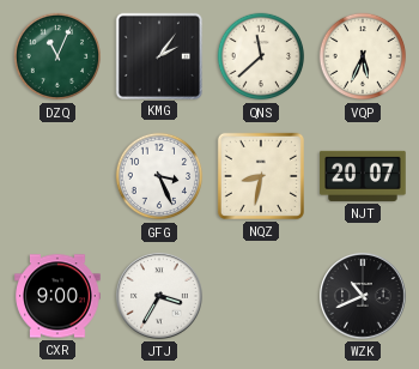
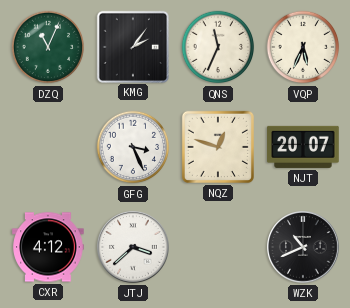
QNS: 11:38 -> 11:34 (218, 47)
NQZ: 8:32 -> 12:48 (218, 147)
CXR: 9:00 -> 4:12 (48, 247)
JTJ: 3:35 -> 3:38 (134, 248)
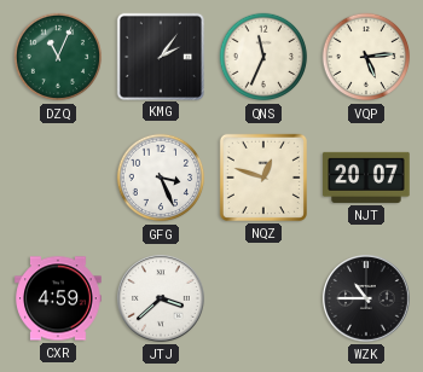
VQP: 5:34 -> 5:14 (366, 57)
CXR: 4:12 -> 4:59 (58, 298)
WZK: 10:41 -> 10:45 (367, 300)
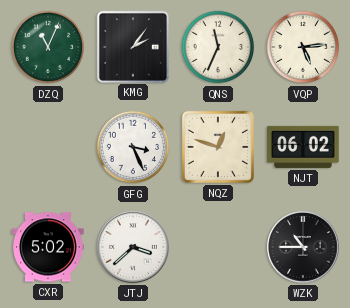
NJT: 20:07 -> 06:02 (303, 147)
CXR: 4:59 -> 5:02 (48, 247)
